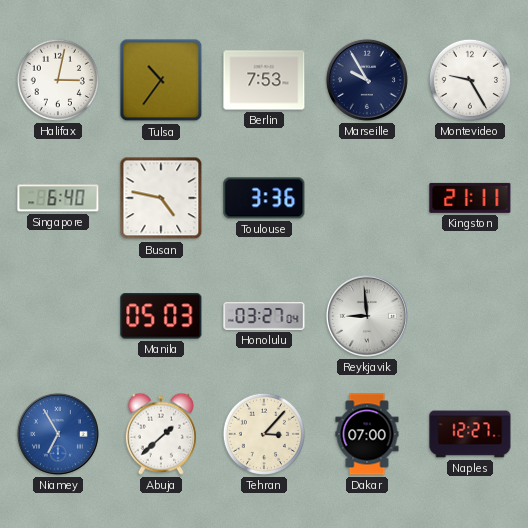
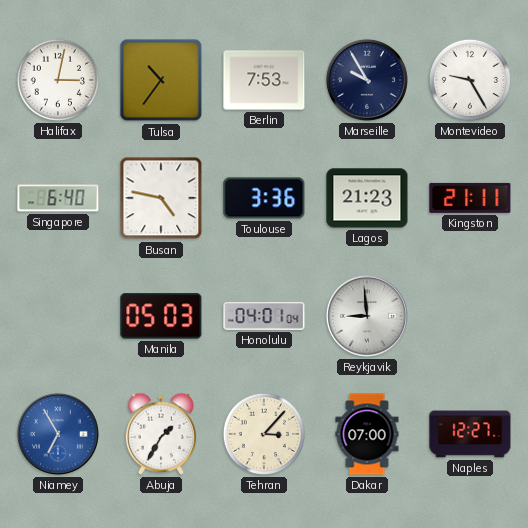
Lagos: none -> 21:23 (367, 198)
Honolulu: 03:27 -> 04:01 (264, 317)
Abuja: 1:38 -> 1:35 (161, 434)
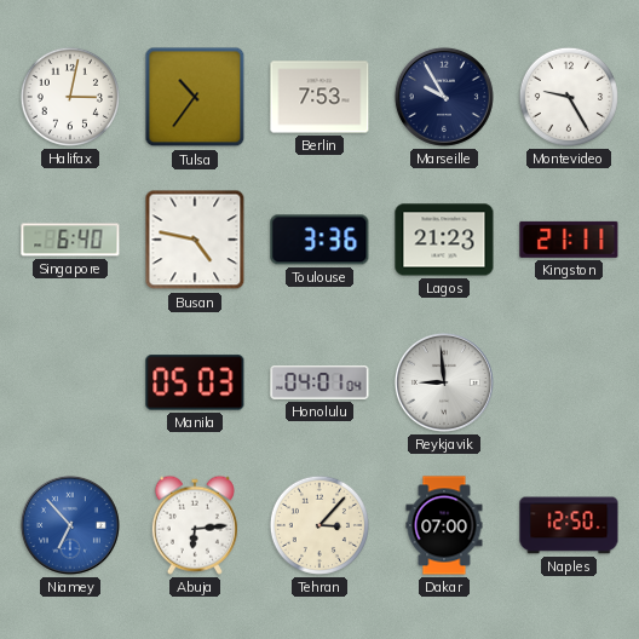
Niamey: 6:55 -> 6:53 (70, 525)
Abuja: 1:35 -> 6:14 (195, 525)
Naples: 12:27 -> 12:50 (569, 525)
